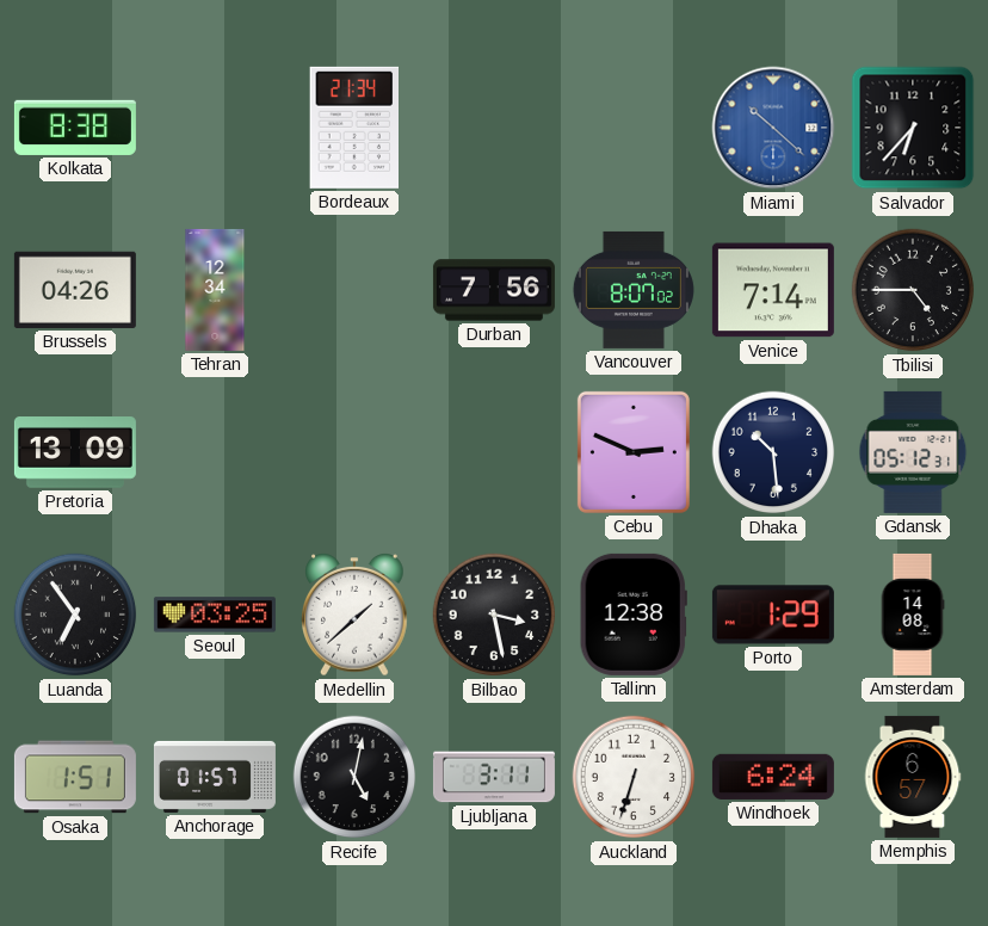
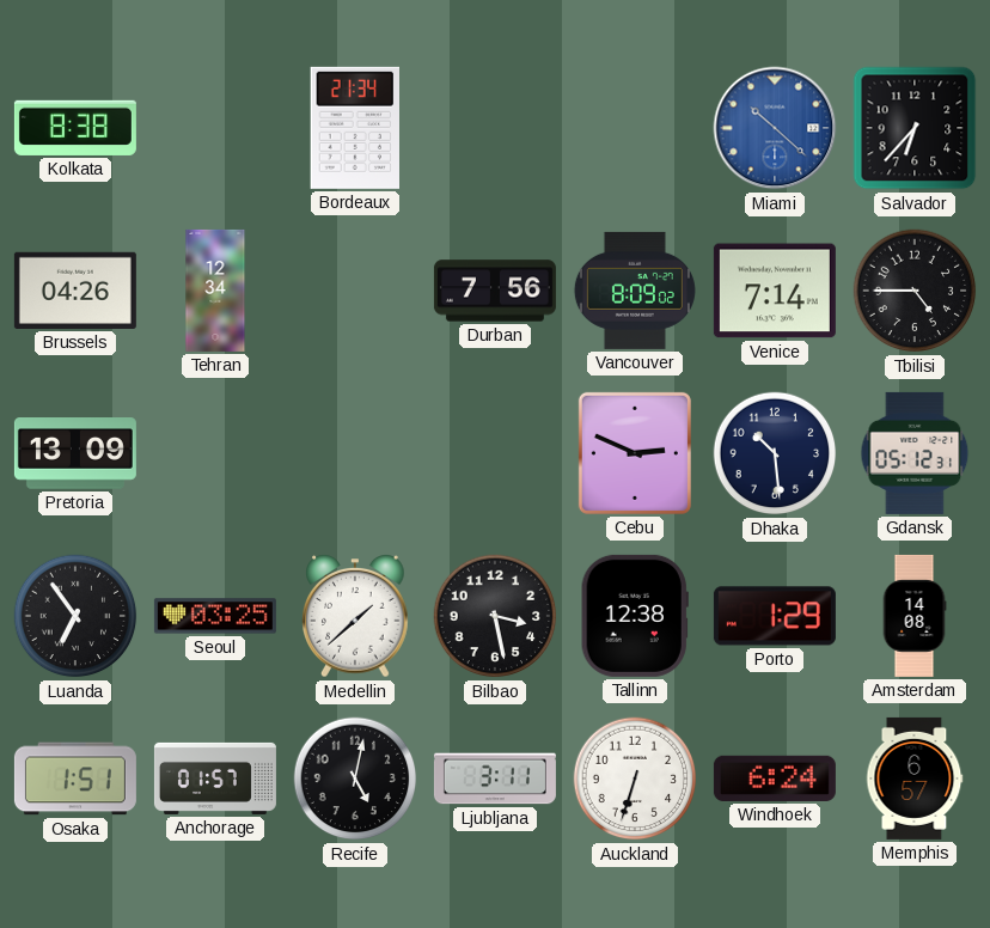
Vancouver: 8:07 -> 8:09 (635, 291)
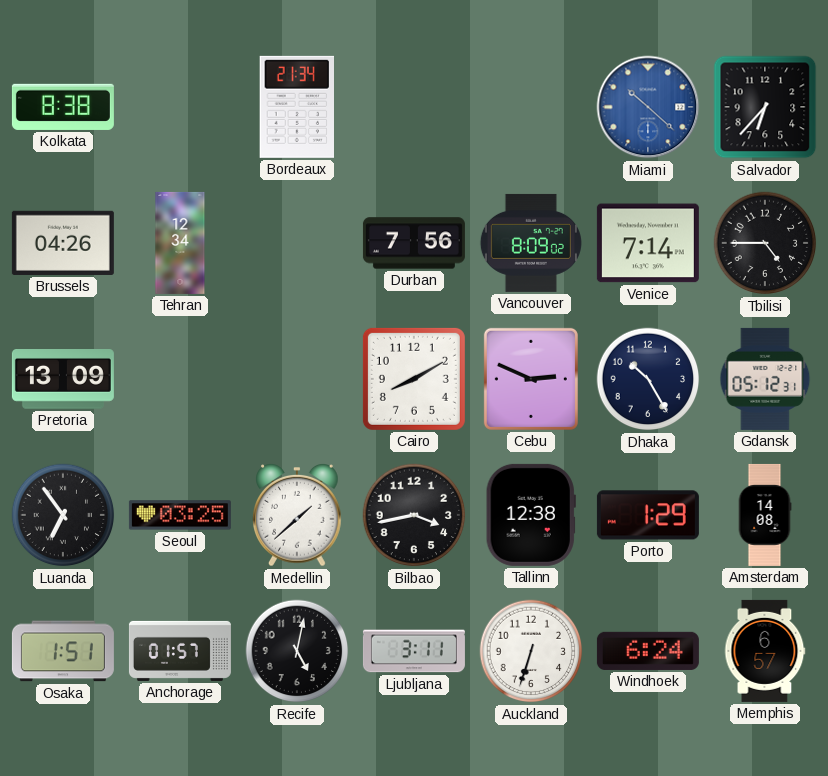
Cairo: none -> 8:10 (414, 379)
Dhaka: 10:29 -> 10:25 (648, 379)
Bilbao: 3:28 -> 3:43 (414, 515)
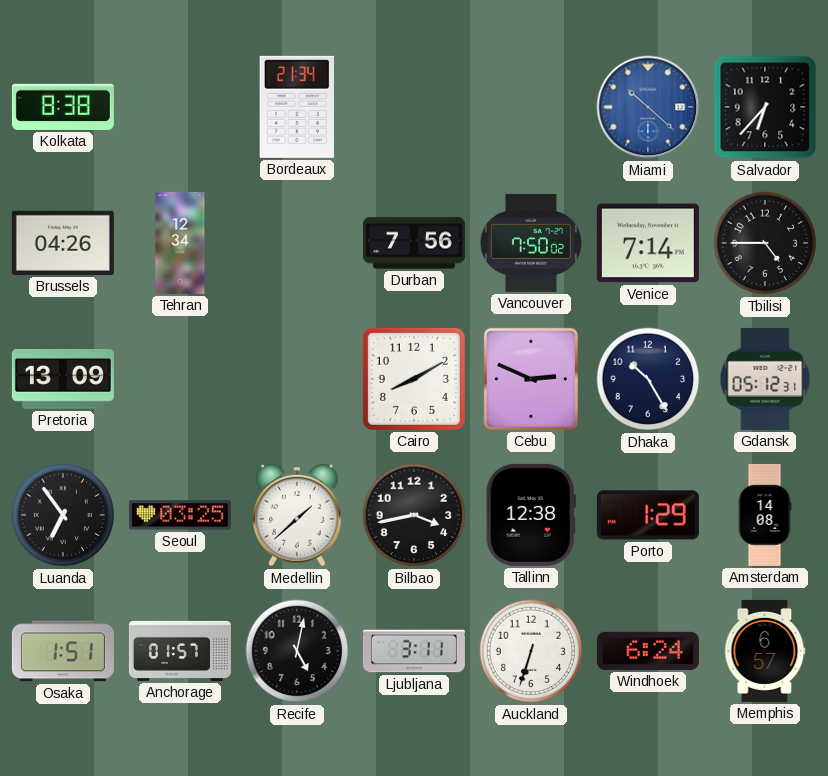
Vancouver: 8:09 -> 7:50 (531, 243)
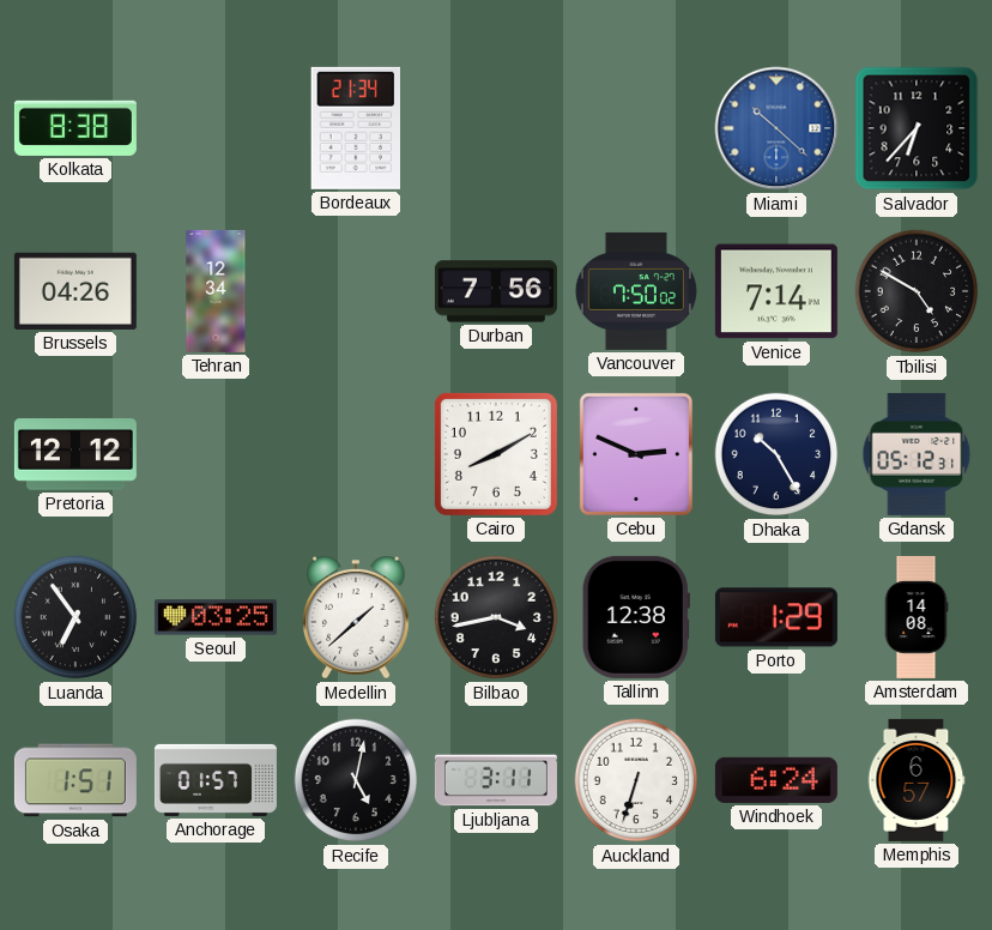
Tbilisi: 4:45 -> 4:50 (917, 291)
Pretoria: 13:09 -> 12:12 (75, 455)
